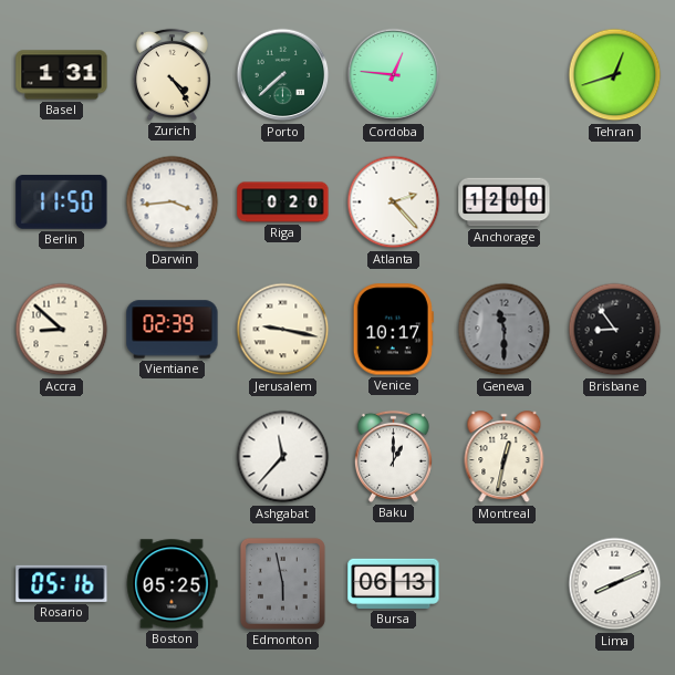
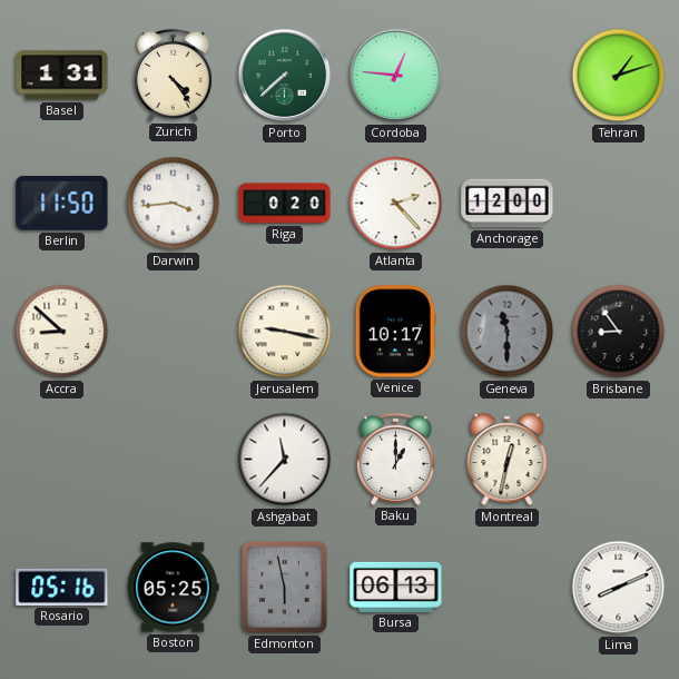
Tehran: 12:42 -> 1:12 (619, 76)
Vientiane: 02:39 -> none (173, 330)
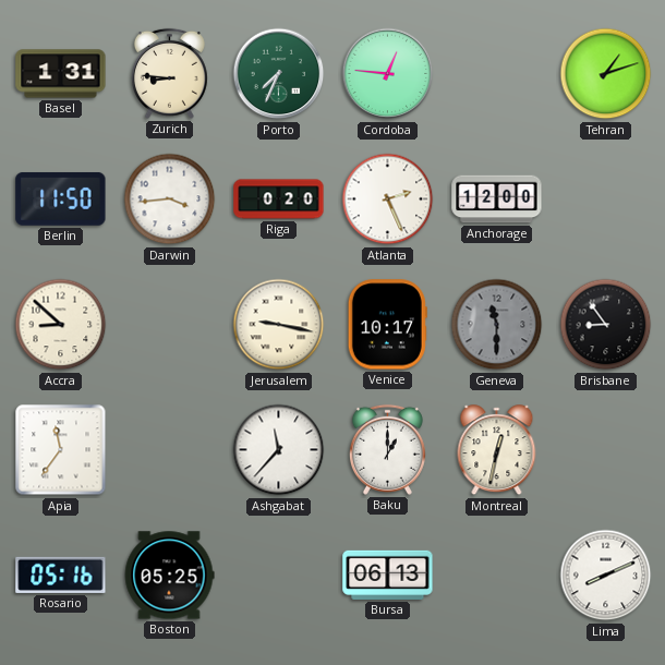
Zurich: 4:24 -> 8:46 (169, 73)
Porto: 7:38 -> 7:34 (279, 74)
Atlanta: 2:23 -> 2:26 (388, 199)
Apia: none -> 11:36 (61, 450)
Edmonton: 5:58 -> none (284, 587)
